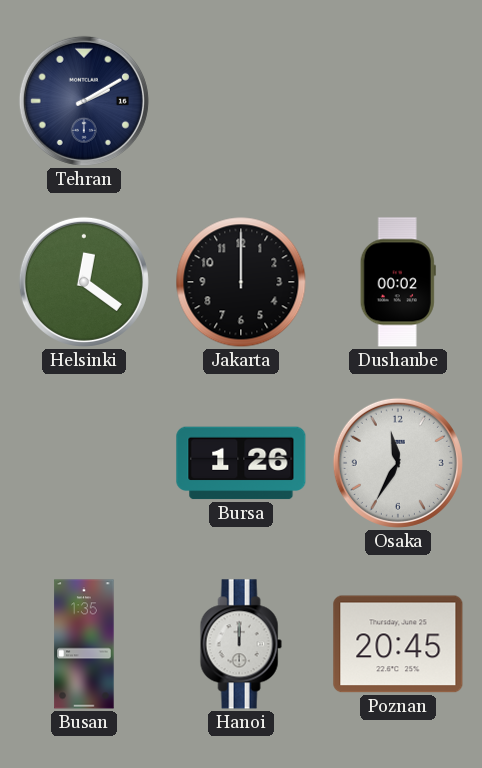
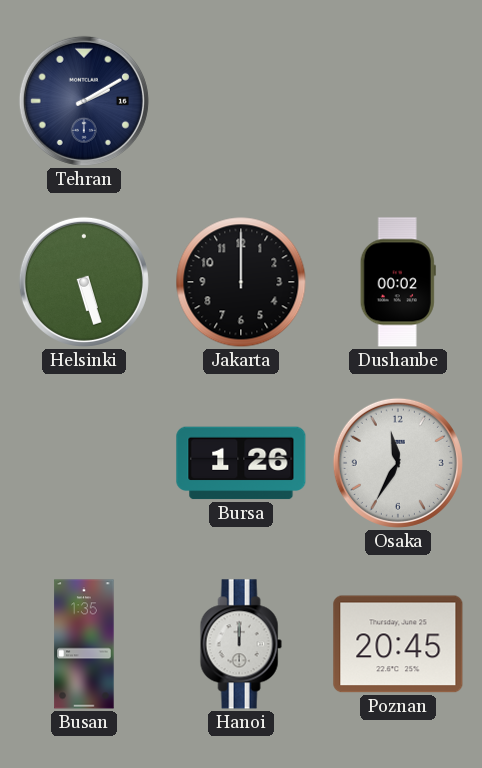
Helsinki: 12:21 -> 5:27 (84, 282)
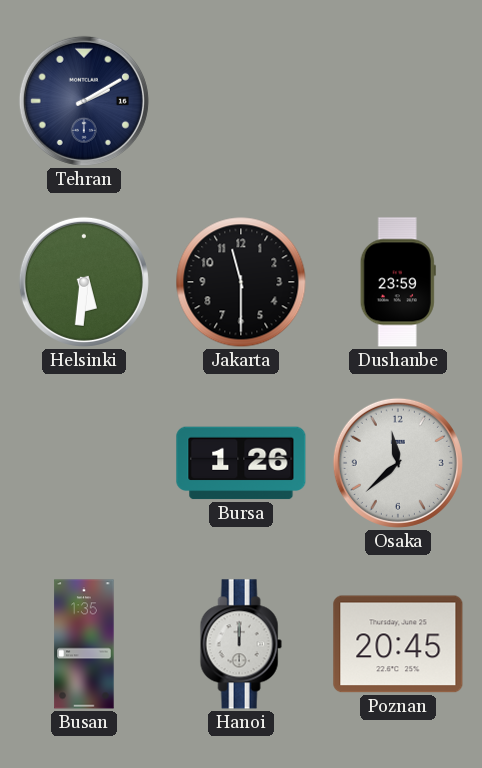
Helsinki: 5:27 -> 5:31 (84, 282)
Jakarta: 12:00 -> 11:30 (241, 282)
Dushanbe: 00:02 -> 23:59 (398, 282)
Osaka: 11:35 -> 11:38 (398, 463)
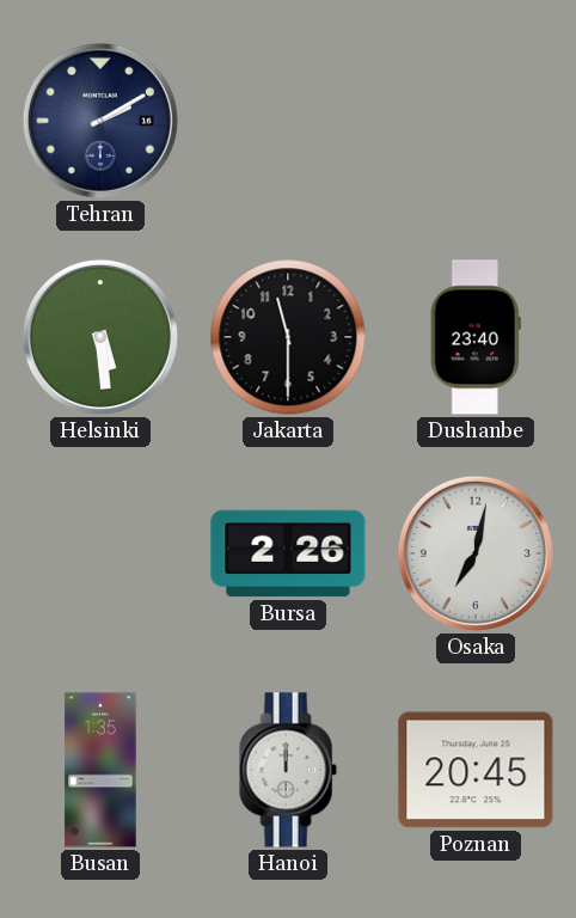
Helsinki: 5:31 -> 5:29 (100, 337)
Dushanbe: 23:59 -> 23:40 (476, 337)
Bursa: 1:26 -> 2:26 (288, 553)
Osaka: 11:38 -> 7:02 (476, 553)
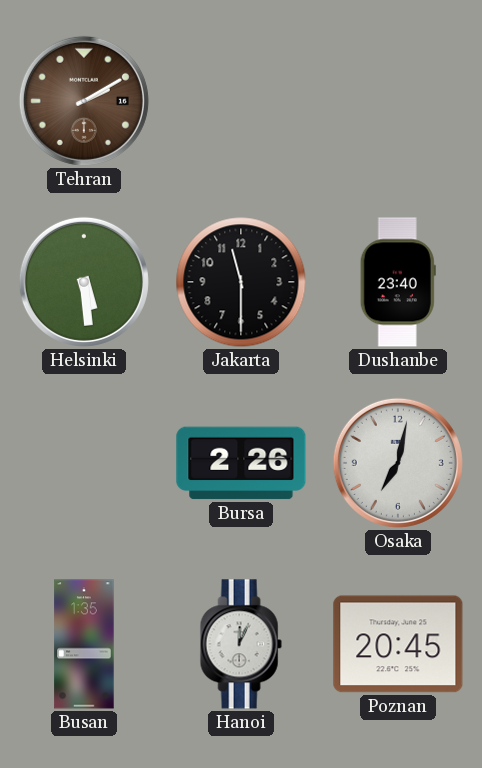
Tehran dial: navy -> brown (84, 101)
Hanoi: 12:00 -> 12:04 (241, 644)
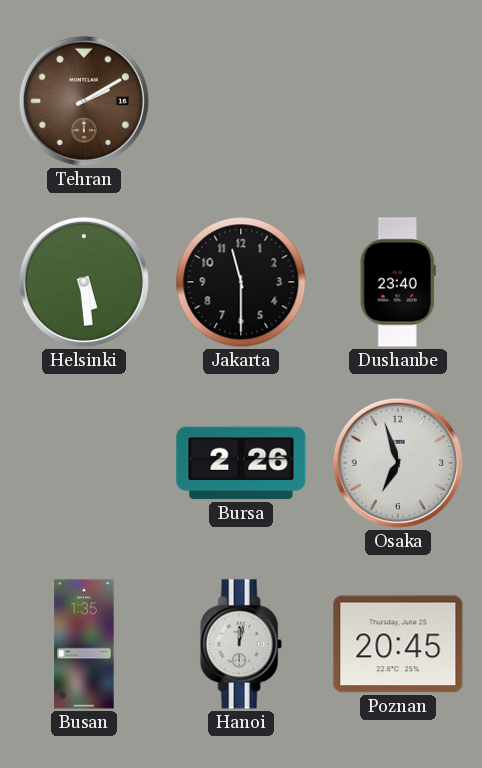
Osaka: 7:02 -> 6:57 (398, 463)
Hanoi: 12:04 -> 12:02 (241, 644)
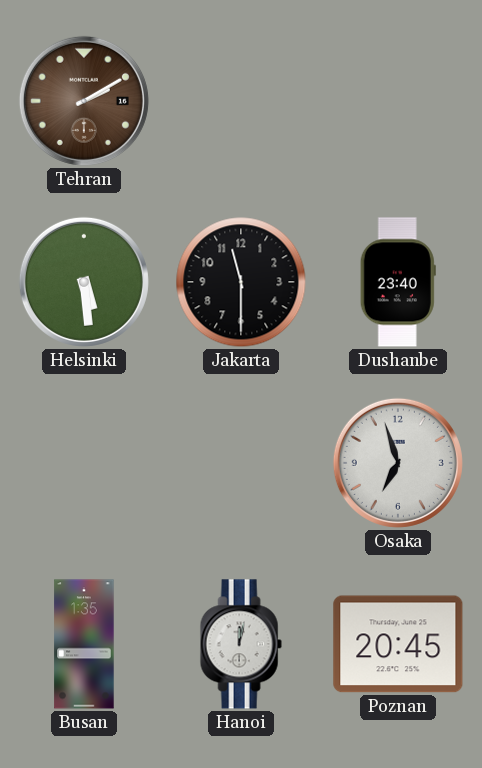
Bursa: 2:26 -> none (241, 463)
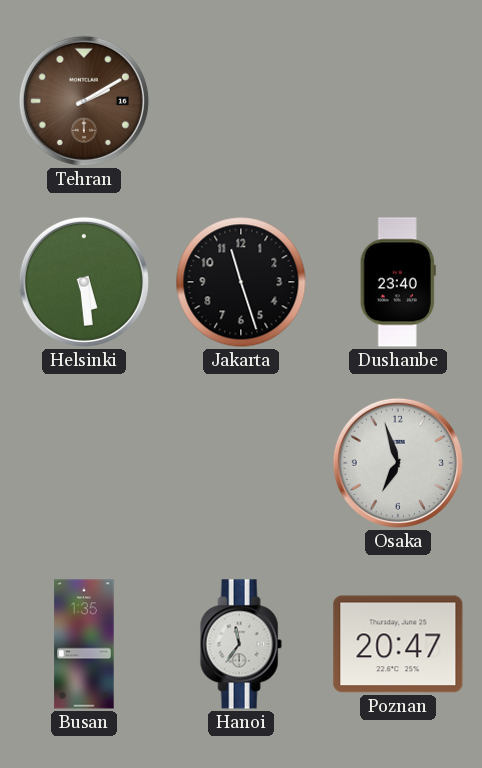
Jakarta: 11:30 -> 11:27 (241, 282)
Hanoi: 12:02 -> 11:36 (241, 644)
Poznan: 20:45 -> 20:47 (398, 644)
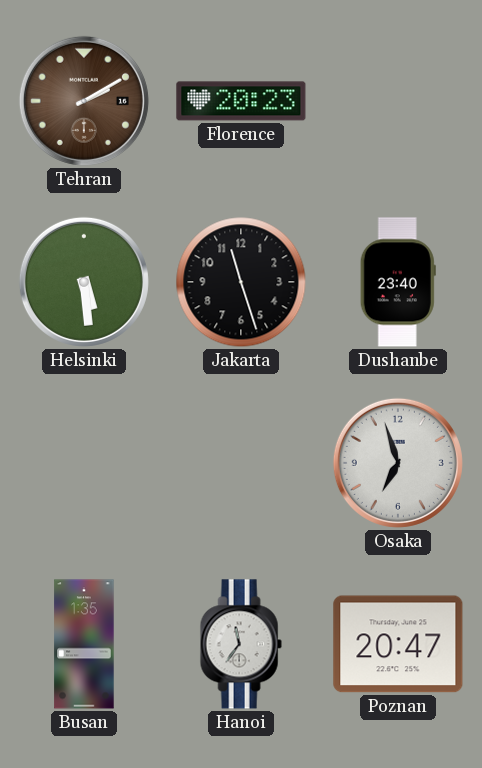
Florence: none -> 20:23 (241, 101)
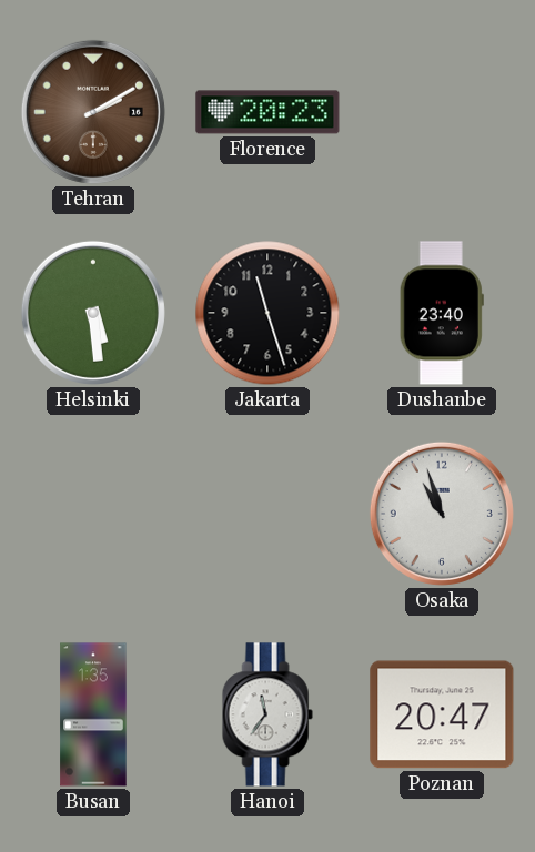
Osaka: 6:57 -> 10:57 (442, 514)
